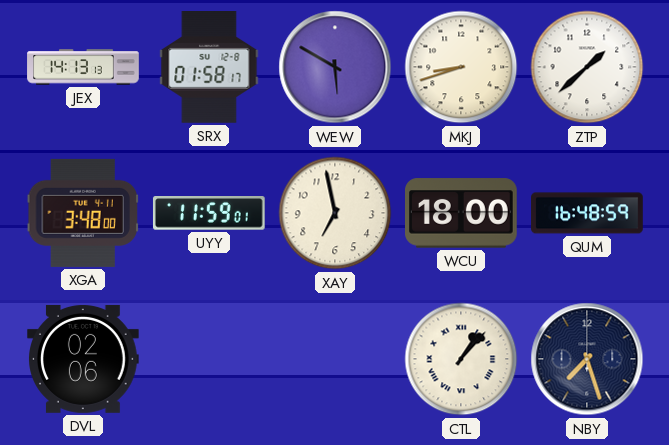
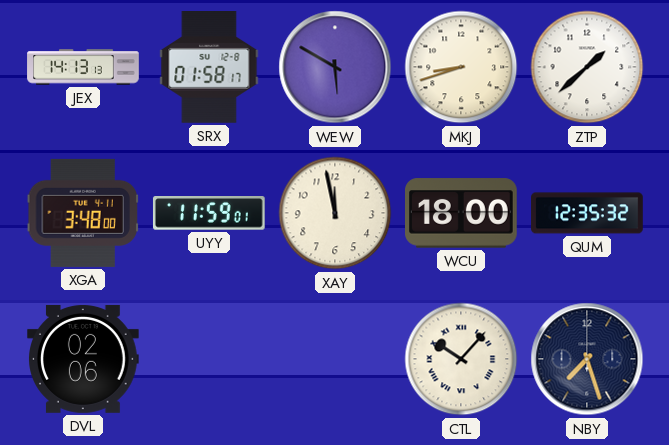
XAY: 6:58 -> 11:58 (335, 213)
QUM: 16:48 -> 12:35 (587, 213)
CTL: 1:07 -> 10:07 (461, 359)
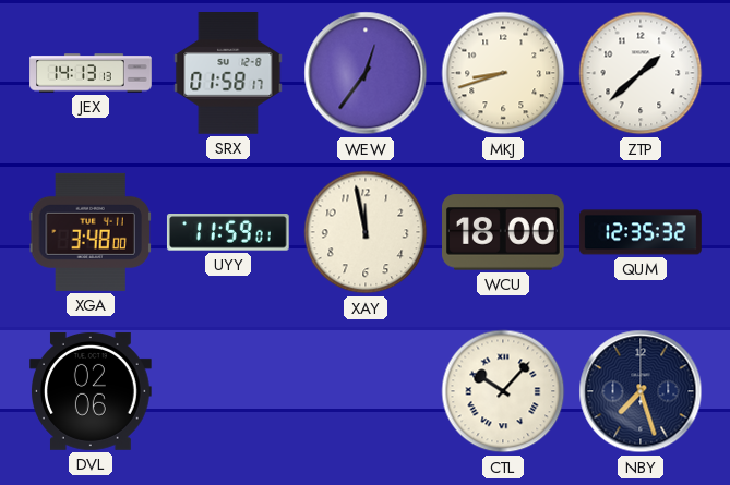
WEW: 5:50 -> 12:36 (366, 73)
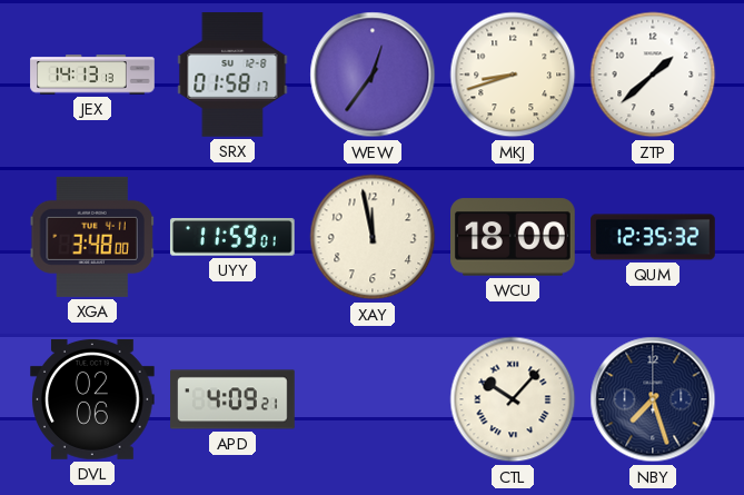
APD: none -> 4:09 (232, 399)
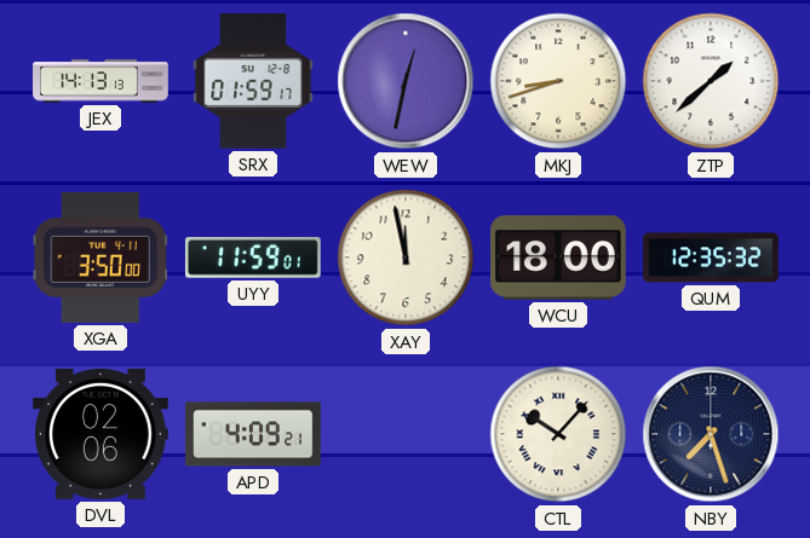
SRX: 01:58 -> 01:59 (253, 82)
WEW: 12:36 -> 12:32 (406, 81)
XGA: 3:48 -> 3:50 (99, 258)
